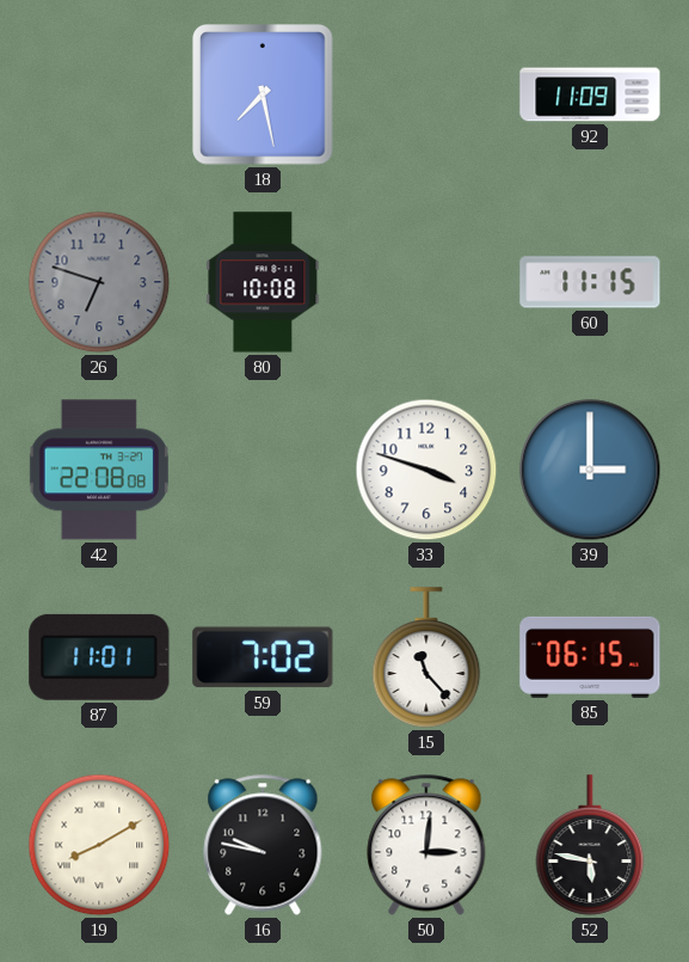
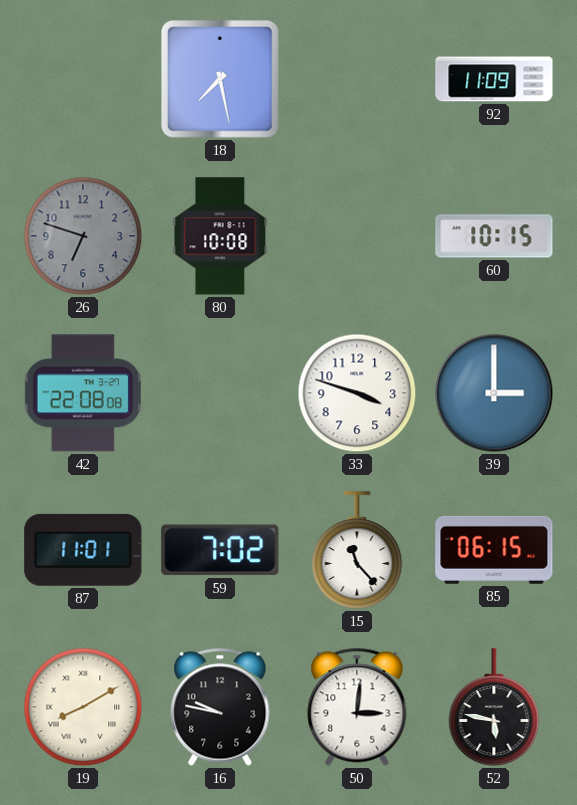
60: 11:15 -> 10:15 (494, 236)
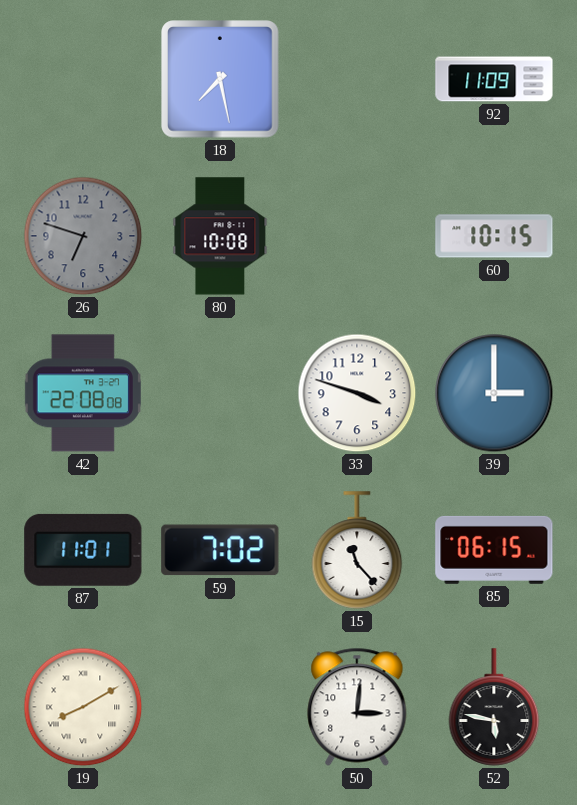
16: 9:47 -> none (220, 707)
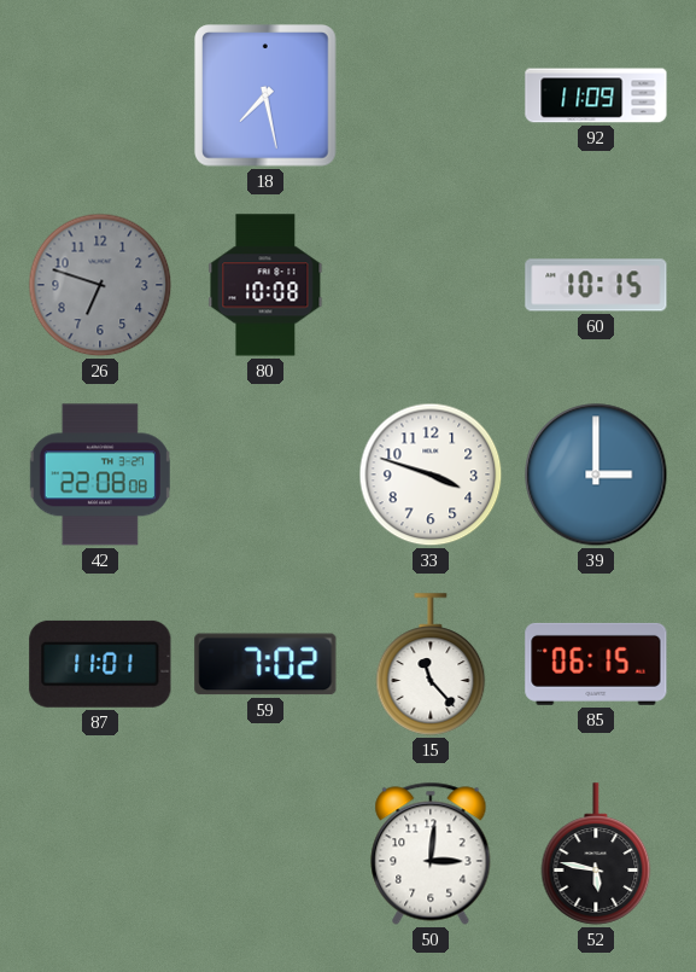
19: 8:10 -> none (83, 707)
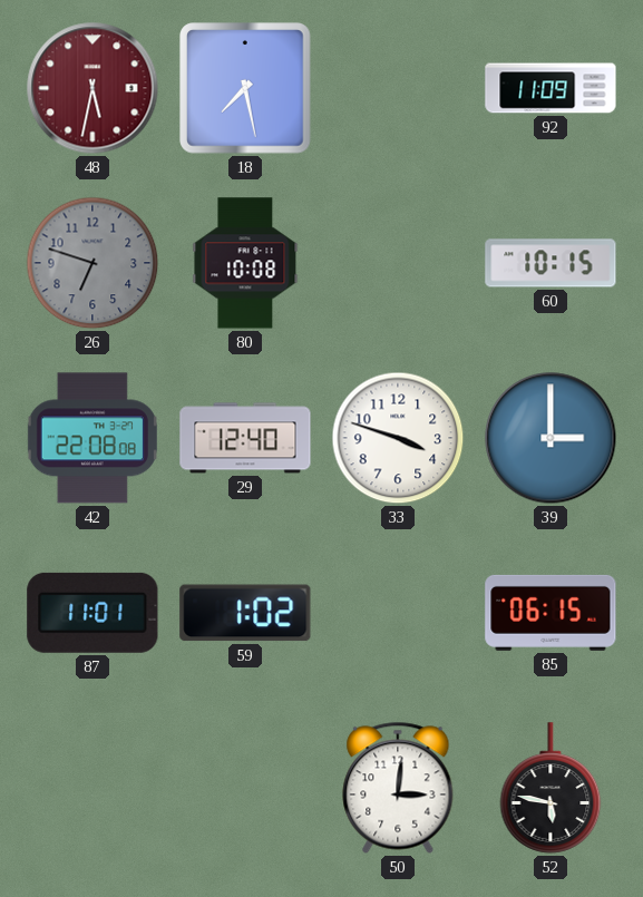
48: none -> 5:32 (92, 88)
29: none -> 12:40 (245, 438)
59: 7:02 -> 1:02 (245, 613)
15: 11:23 -> none (431, 664)
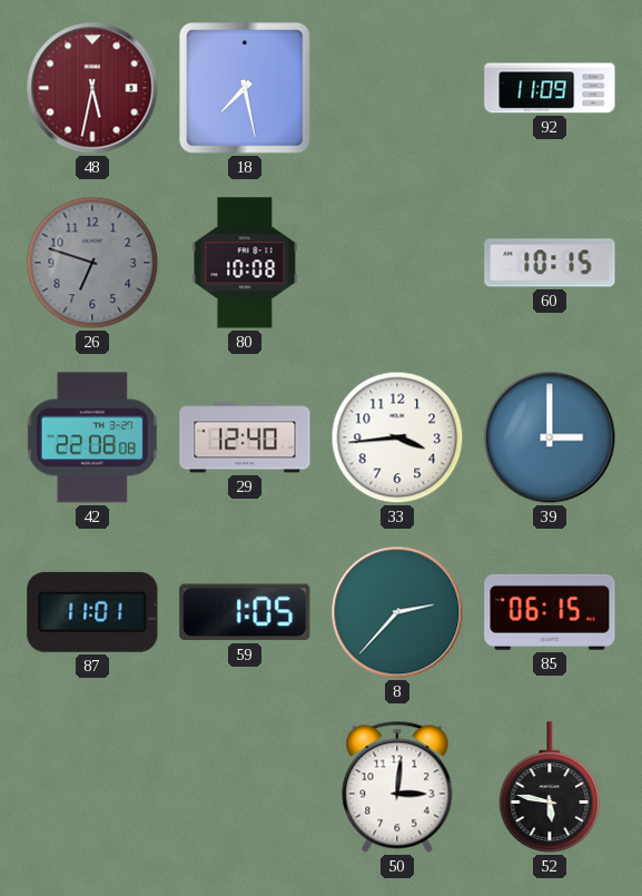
33: 3:48 -> 3:44 (397, 437)
59: 1:02 -> 1:05 (245, 612)
8: none -> 2:37 (397, 612)
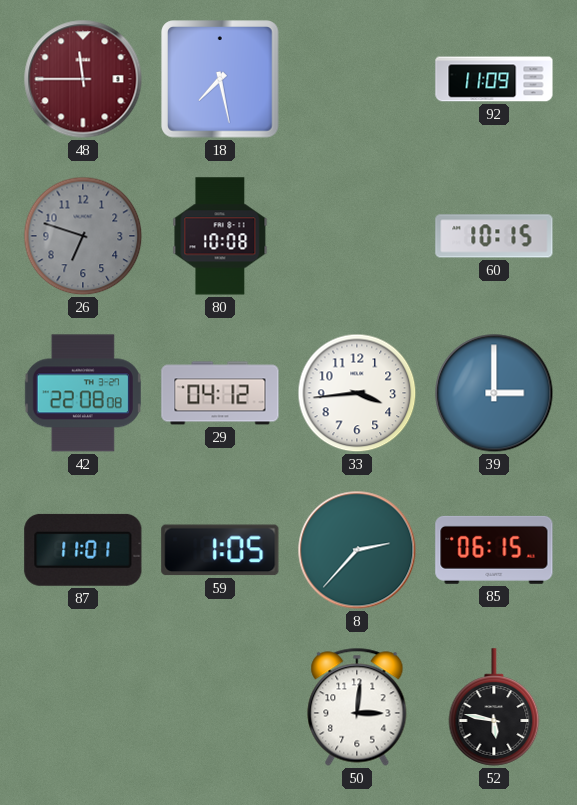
48: 5:32 -> 11:45 (83, 79)
29: 12:40 -> 04:12 (220, 393)
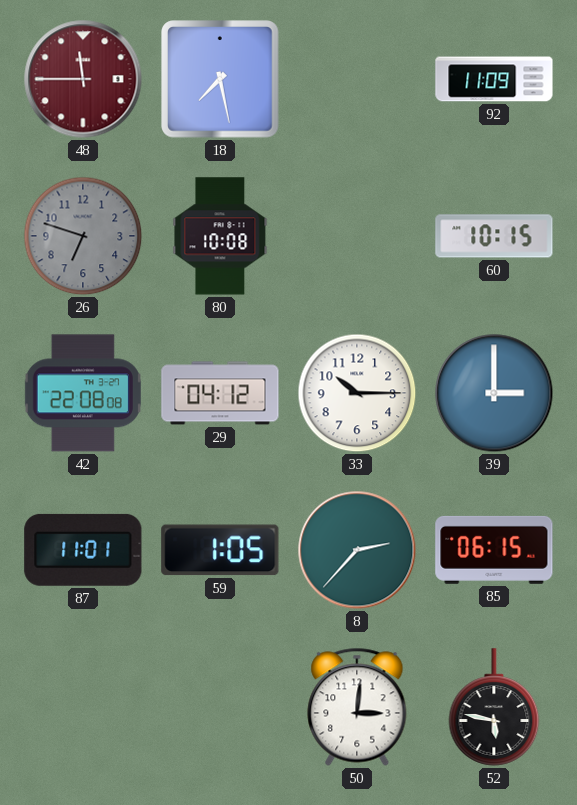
33: 3:44 -> 10:15 (357, 393)
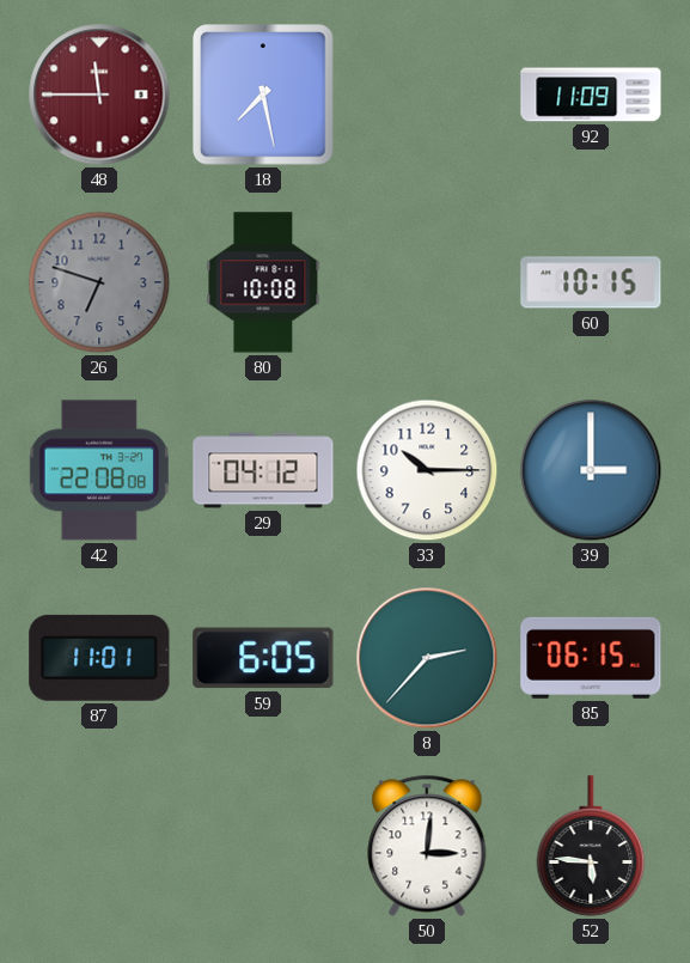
59: 1:05 -> 6:05 (263, 658)
52: 5:47 -> 5:46 (591, 846)
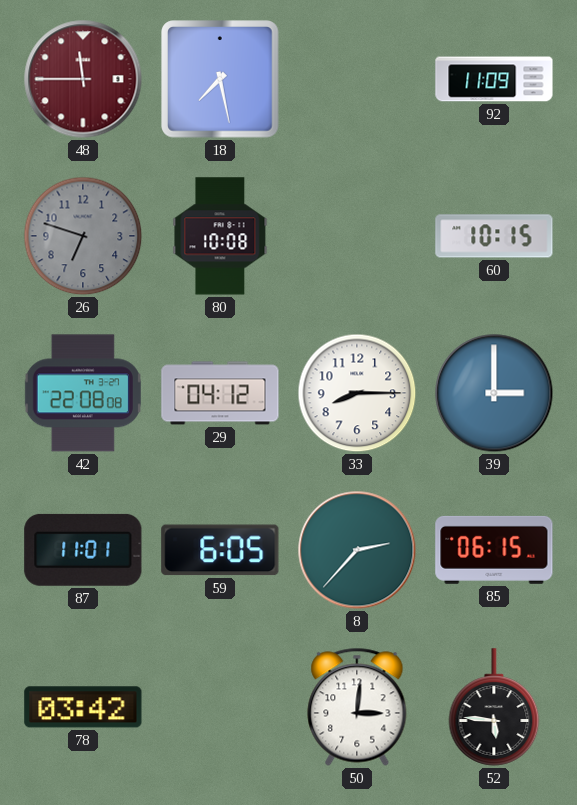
33: 10:15 -> 8:15 (357, 393)
78: none -> 03:42 (83, 707)
